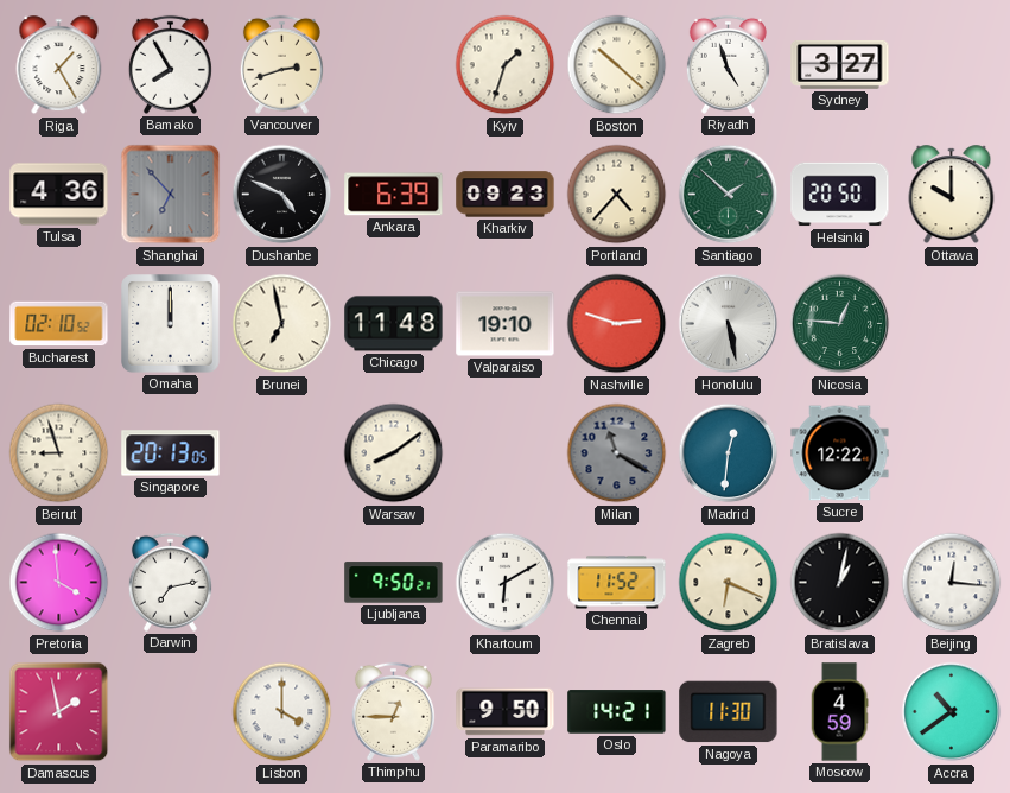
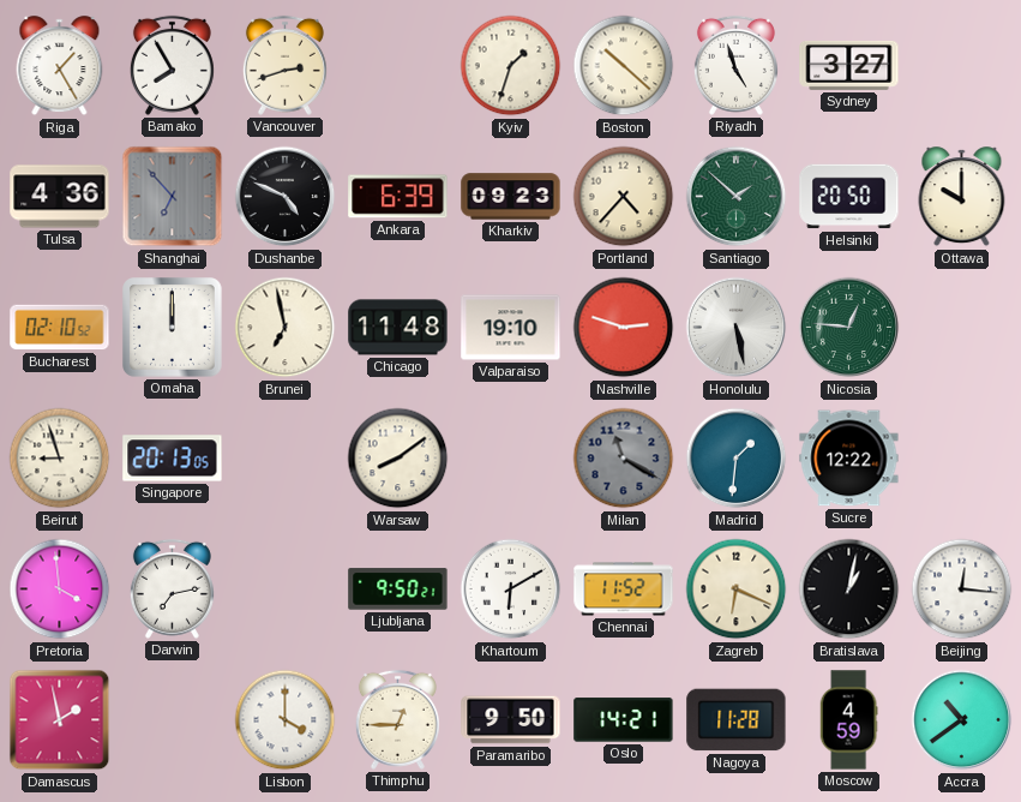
Madrid: 12:31 -> 1:31 (737, 459)
Nagoya: 11:30 -> 11:28 (737, 720)
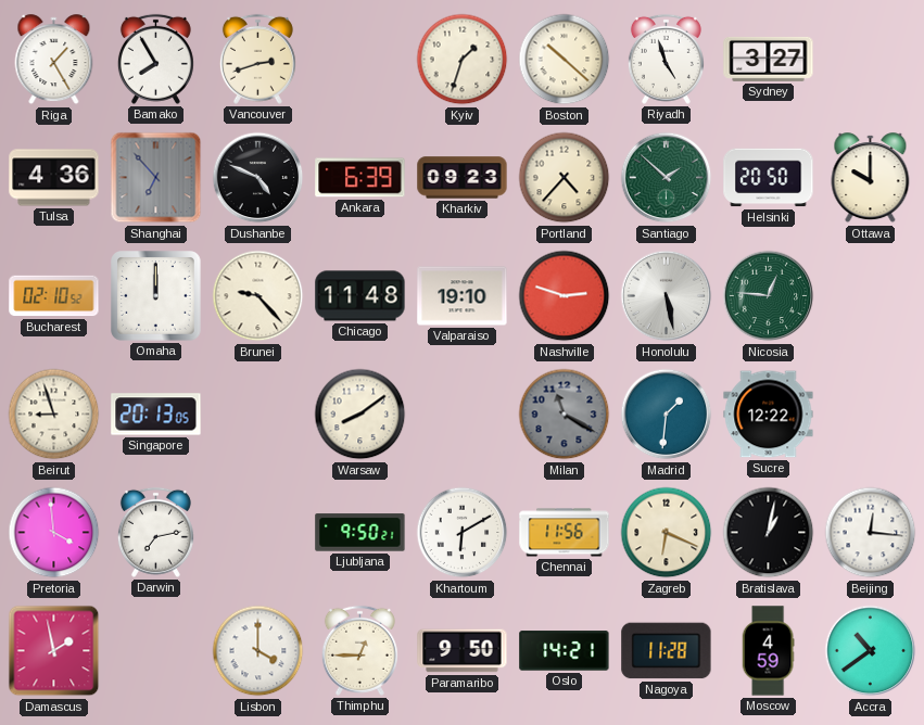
Brunei: 6:58 -> 9:23 (258, 296)
Chennai: 11:52 -> 11:56 (565, 533)
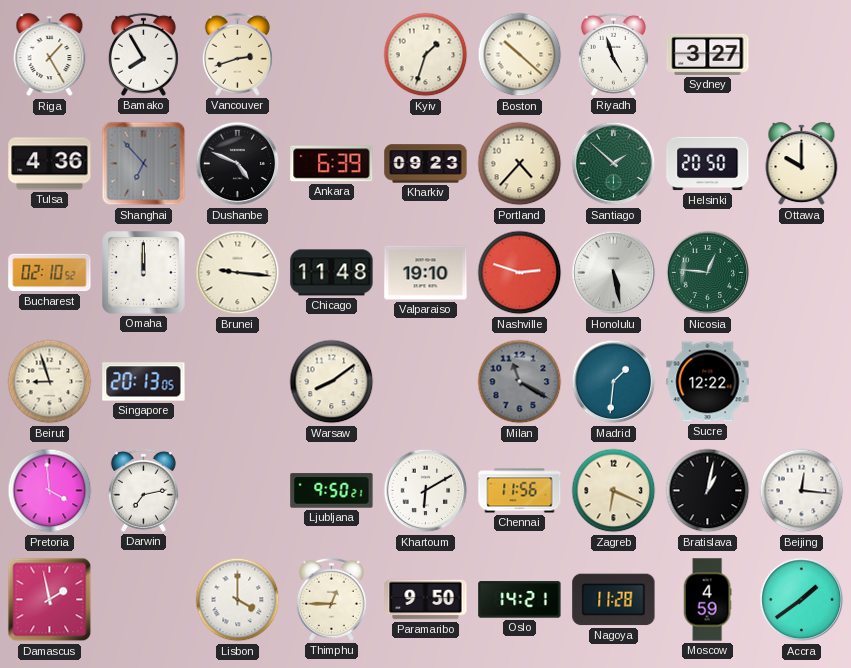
Brunei: 9:23 -> 9:16 (238, 273)
Accra: 10:39 -> 1:39 (802, 600)
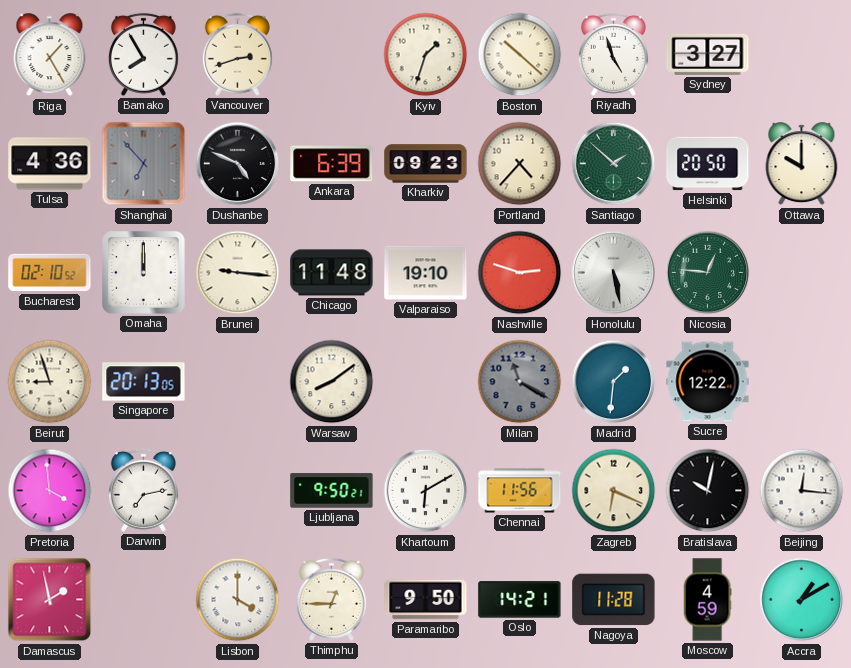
Bratislava: 1:02 -> 10:02 (708, 491)
Accra: 1:39 -> 1:10 (802, 600)
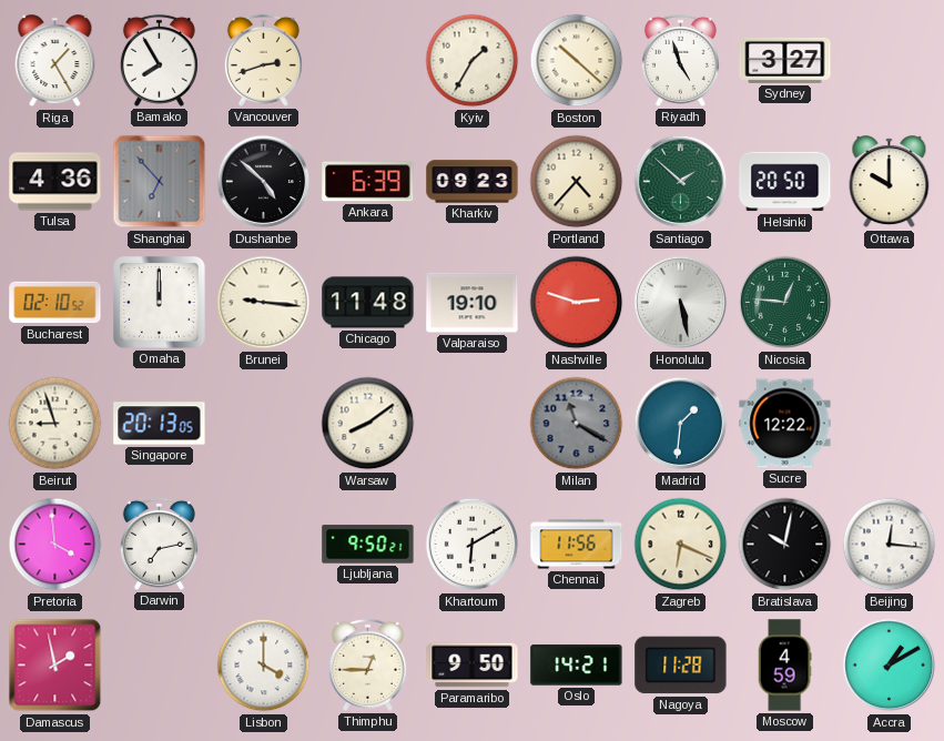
Kyiv: 1:33 -> 1:35 (473, 61)
Dushanbe: 4:49 -> 4:52 (264, 182)
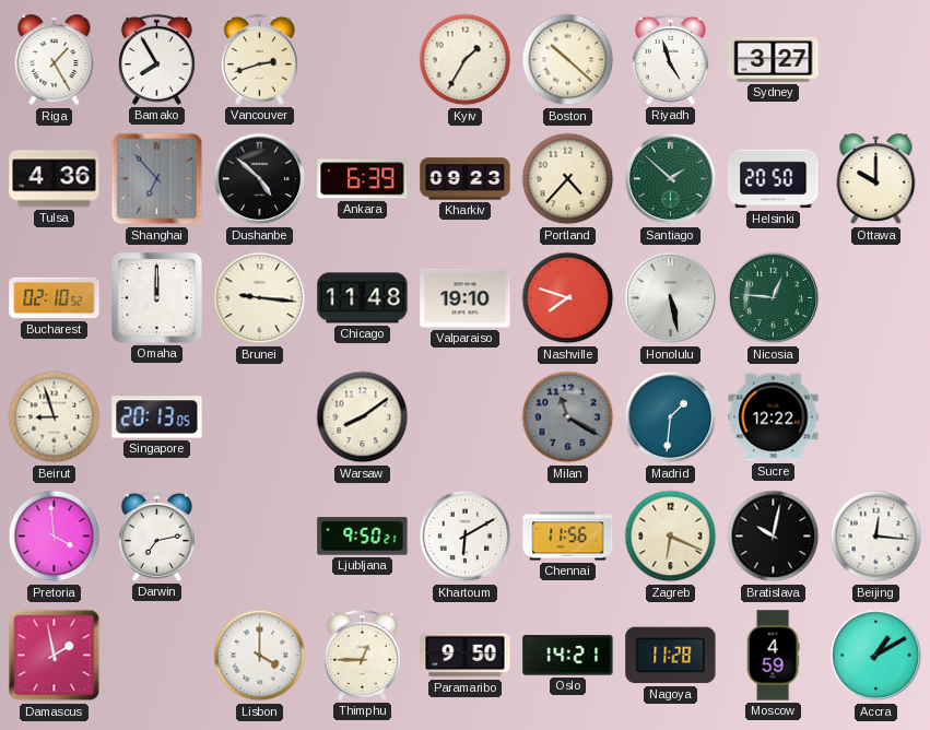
Nashville: 2:48 -> 7:48 (568, 298)
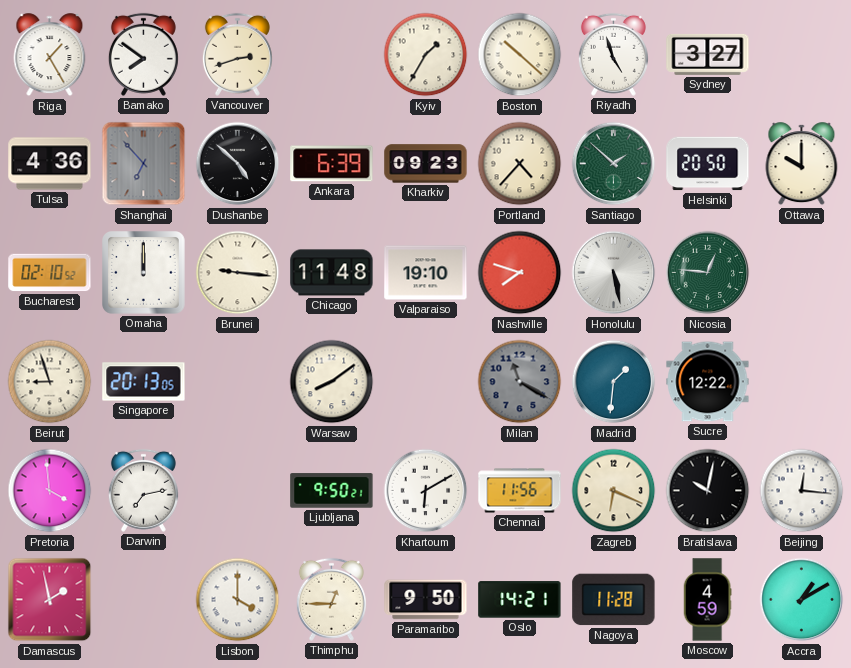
Bamako: 7:55 -> 7:51 (143, 54)
